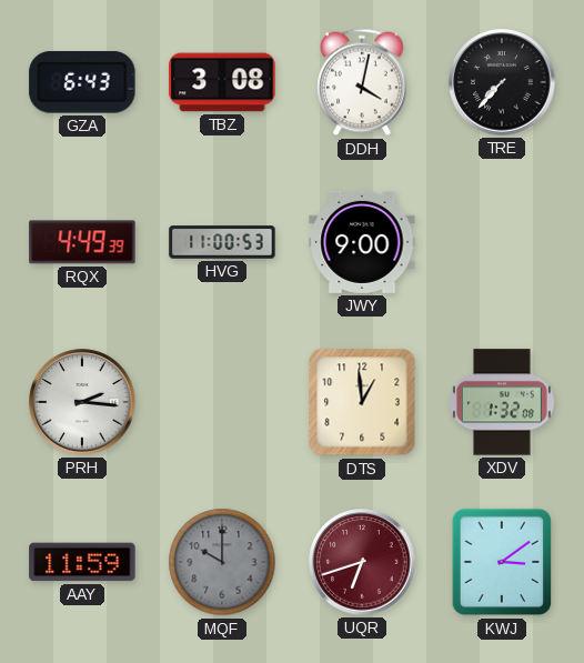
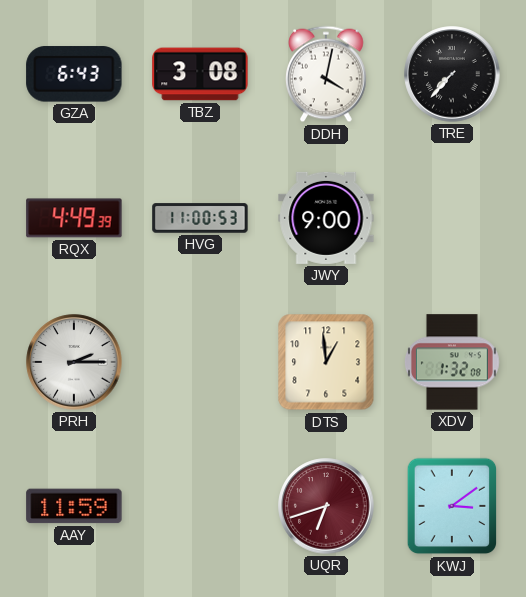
PRH: 2:16 -> 2:15 (74, 362)
MQF: 10:00 -> none (222, 562)
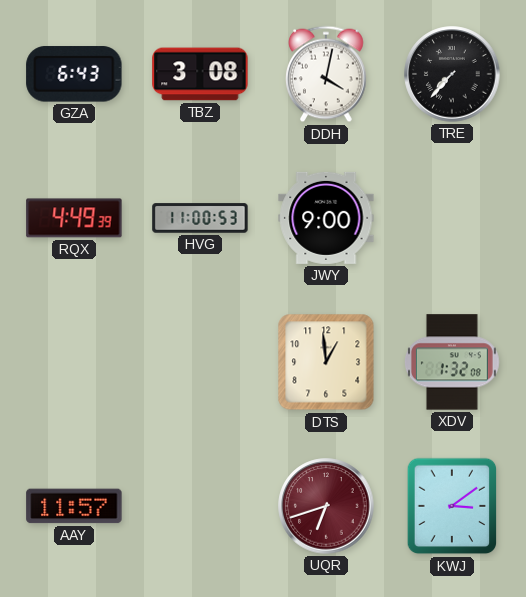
PRH: 2:15 -> none (74, 362)
AAY: 11:59 -> 11:57 (74, 506)
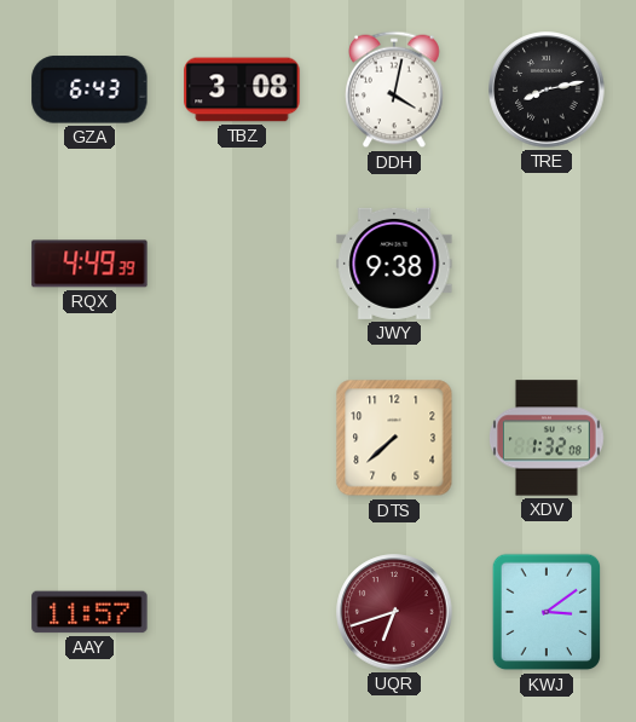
TRE: 7:37 -> 8:13 (547, 89)
HVG: 11:00 -> none (200, 218)
JWY: 9:00 -> 9:38 (394, 264)
DTS: 12:59 -> 7:38 (394, 438)
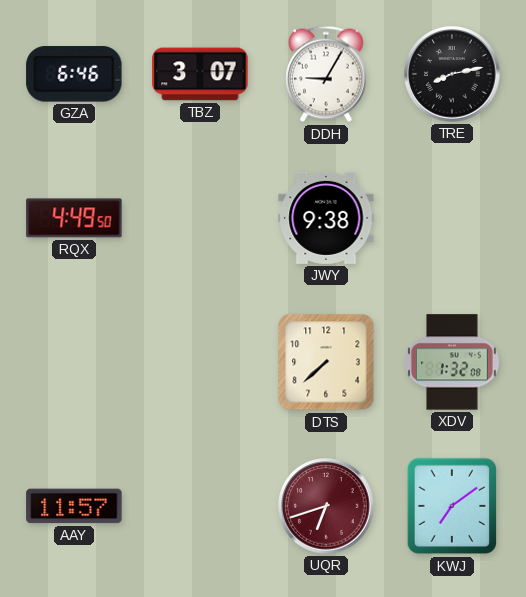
GZA: 6:43 -> 6:46 (74, 74)
TBZ: 3:08 -> 3:07 (200, 74)
DDH: 4:02 -> 9:05 (327, 74)
RQX: 4:49:39 -> 4:49:50 (74, 218)
KWJ: 3:09 -> 7:09 (452, 506)
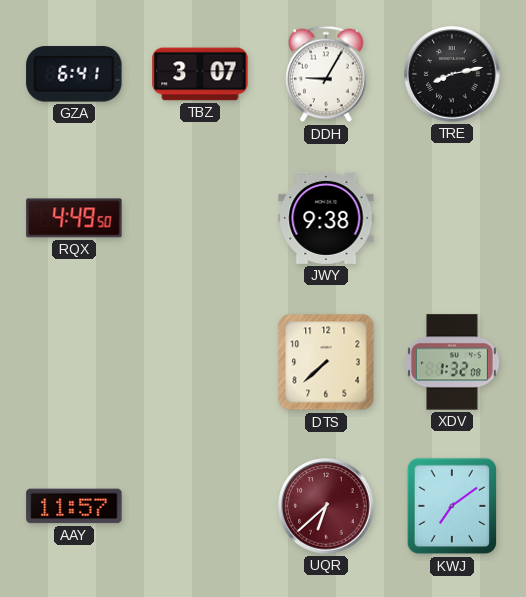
GZA: 6:46 -> 6:41 (74, 74)
UQR: 6:42 -> 6:38 (326, 506)
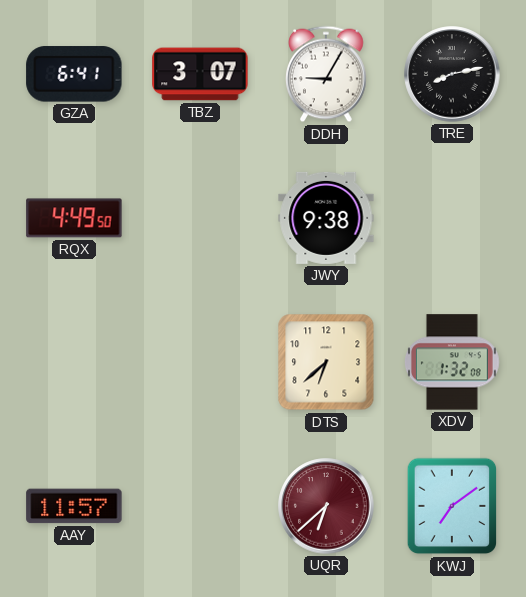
DTS: 7:38 -> 6:38 (326, 362)
